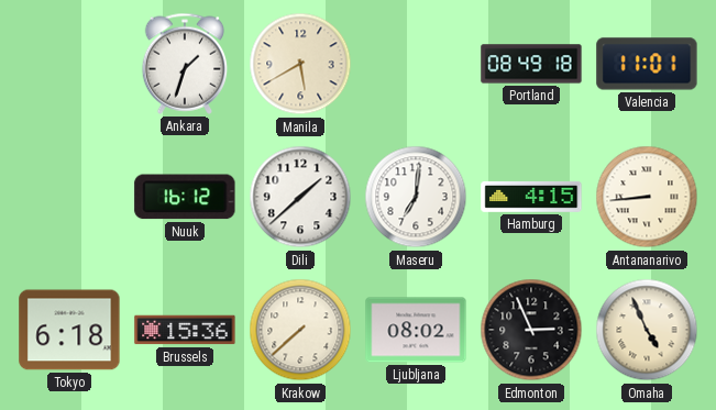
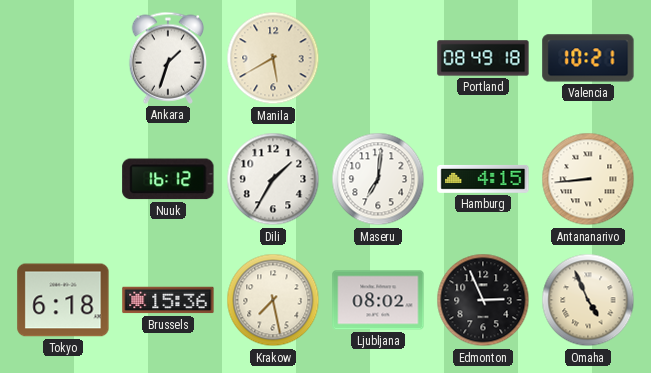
Valencia: 11:01 -> 10:21 (588, 58)
Dili: 1:38 -> 1:35 (273, 179)
Krakow: 7:38 -> 7:28 (273, 300)
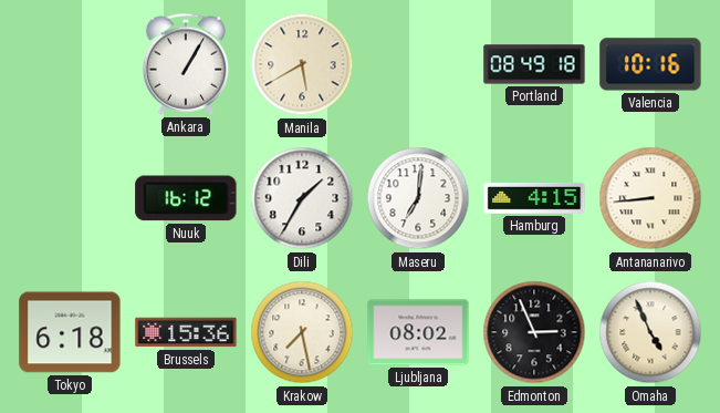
Ankara: 1:33 -> 1:05 (186, 64)
Valencia: 10:21 -> 10:16 (650, 64)
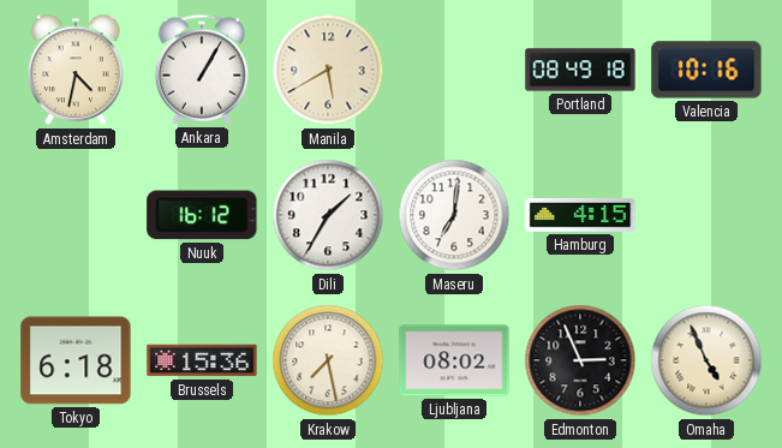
Amsterdam: none -> 4:32 (77, 70)
Antananarivo: 8:44 -> none (650, 198)
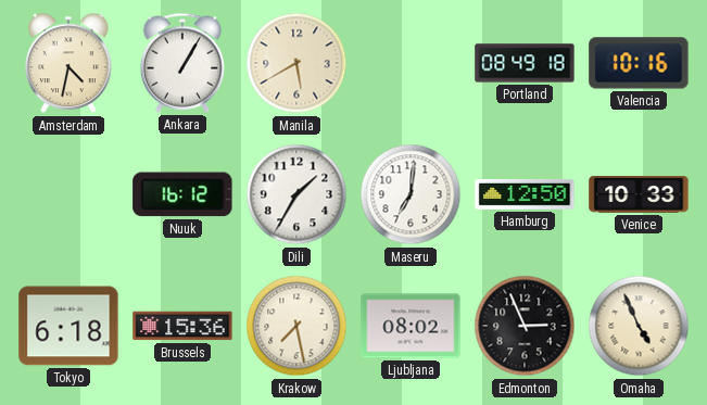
Hamburg: 4:15 -> 12:50 (525, 194)
Venice: none -> 10:33 (639, 194)
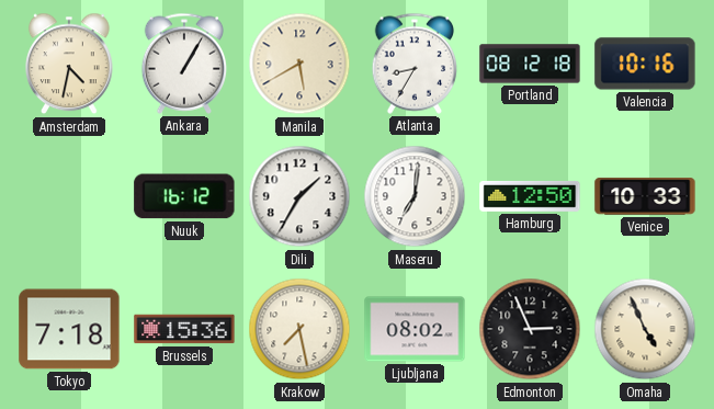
Atlanta: none -> 8:35 (415, 64)
Portland: 08:49 -> 08:12 (530, 64)
Tokyo: 6:18 -> 7:18 (69, 329)
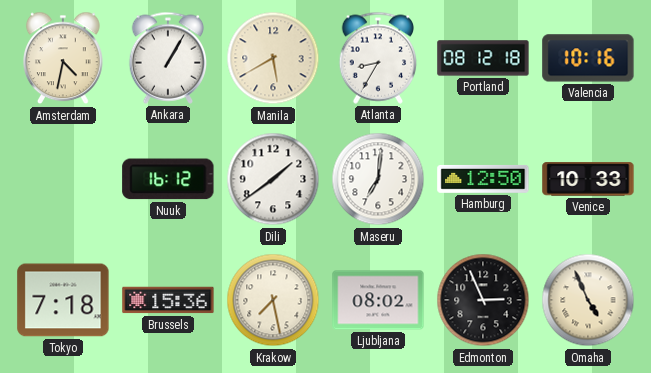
Dili: 1:35 -> 1:39 (273, 179)
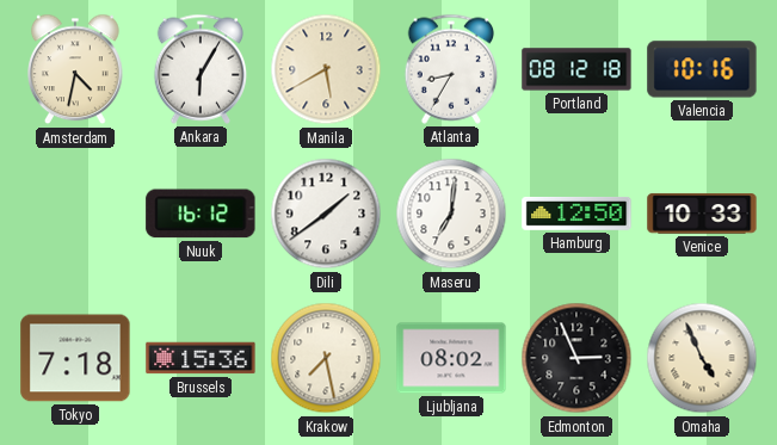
Ankara: 1:05 -> 6:05 (201, 69)
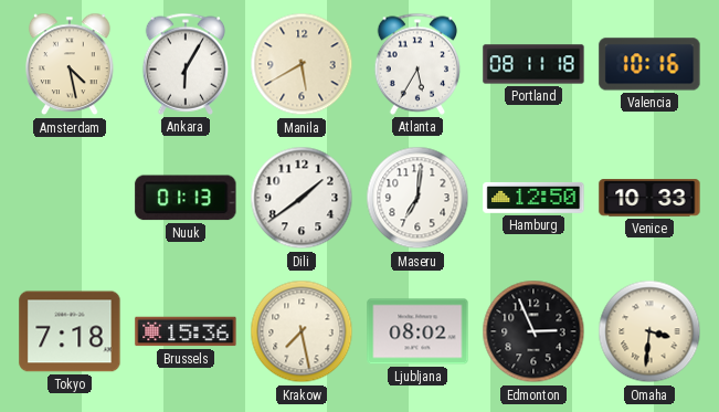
Amsterdam: 4:32 -> 4:28 (71, 64)
Atlanta: 8:35 -> 5:35 (417, 64)
Portland: 08:12 -> 08:11 (533, 64)
Nuuk: 16:12 -> 01:13 (186, 198)
Omaha: 4:56 -> 3:31 (649, 331)
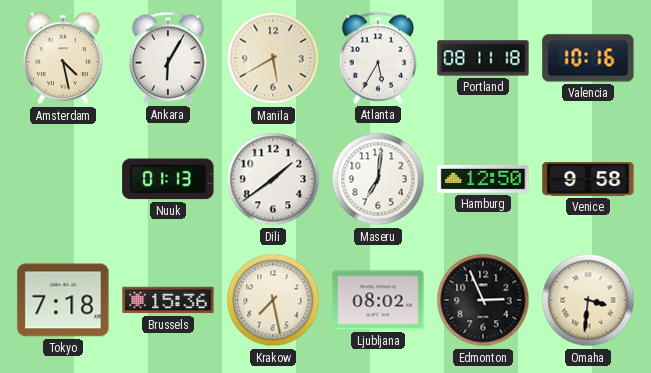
Venice: 10:33 -> 9:58 (588, 179)
